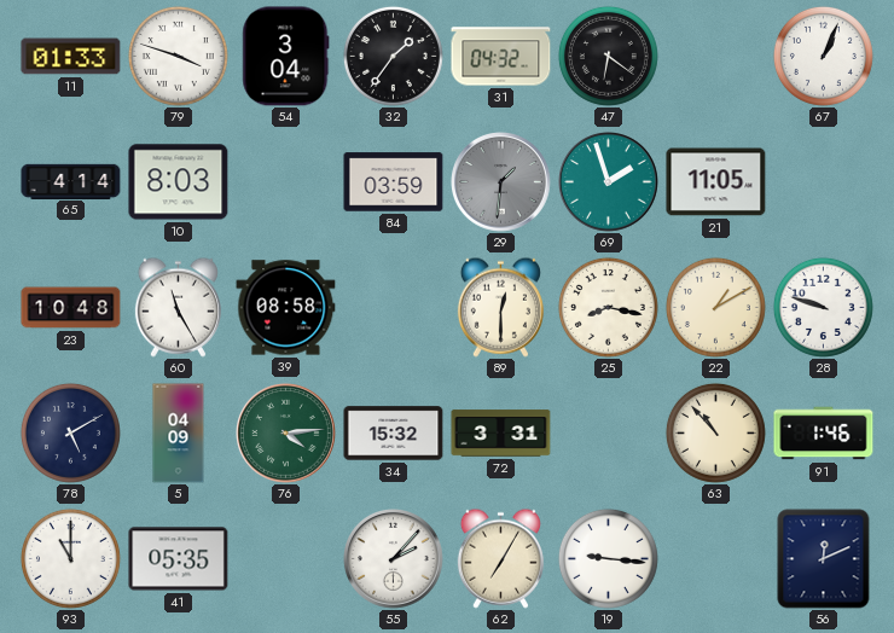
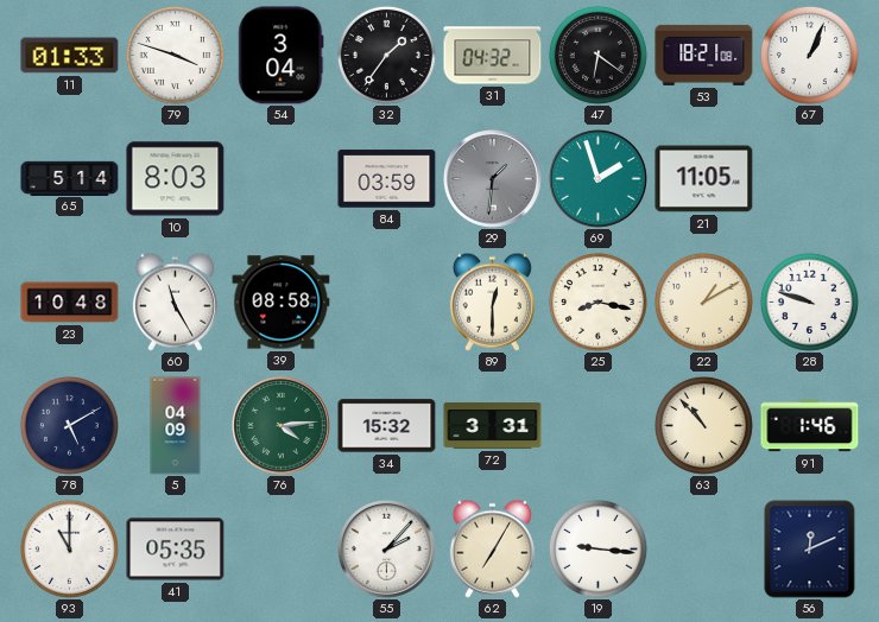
53: none -> 18:21 (704, 55)
65: 4:14 -> 5:14 (70, 178)
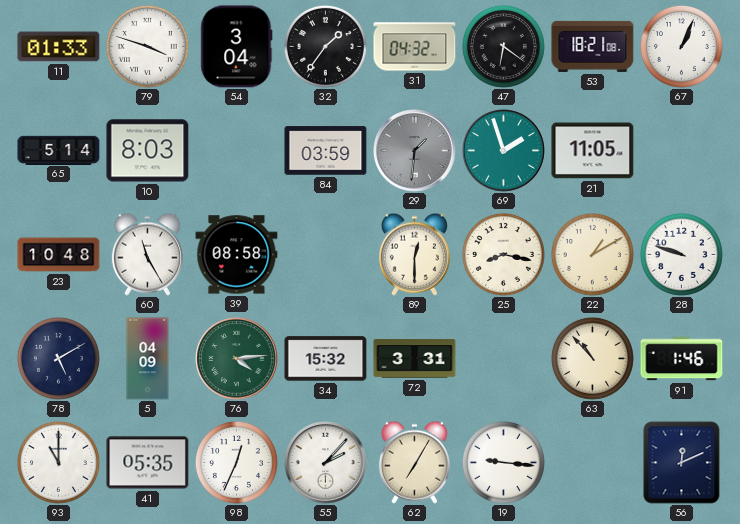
98: none -> 12:34 (236, 462)
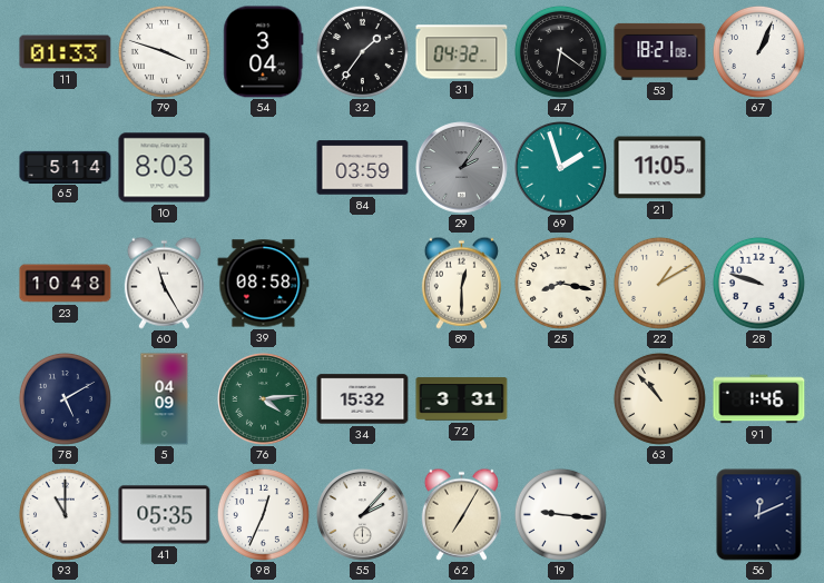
29: 1:31 -> 2:06 (462, 168)
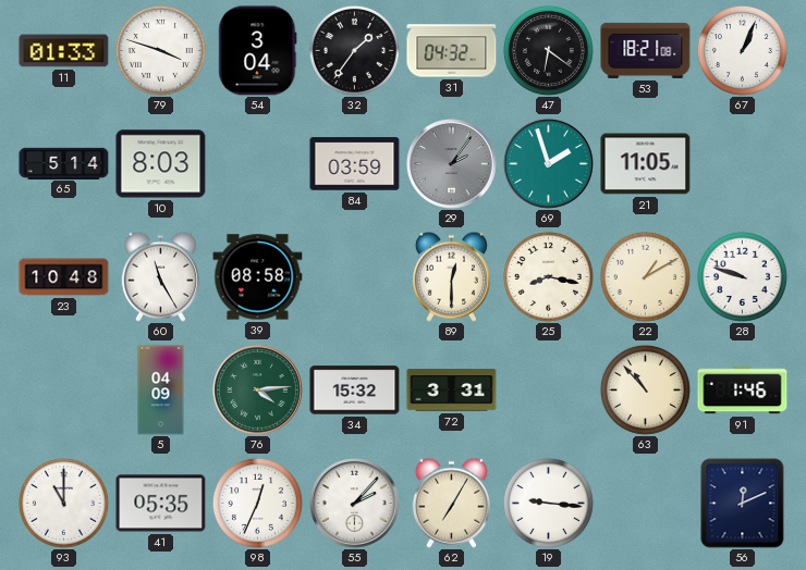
78: 5:10 -> none (65, 398)
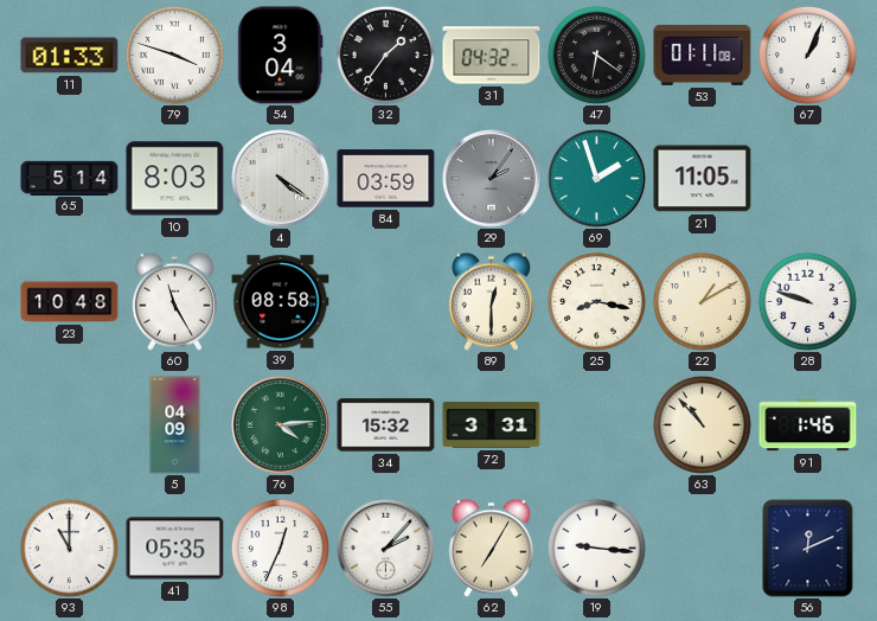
53: 18:21 -> 01:11 (703, 55)
4: none -> 4:21 (281, 179)
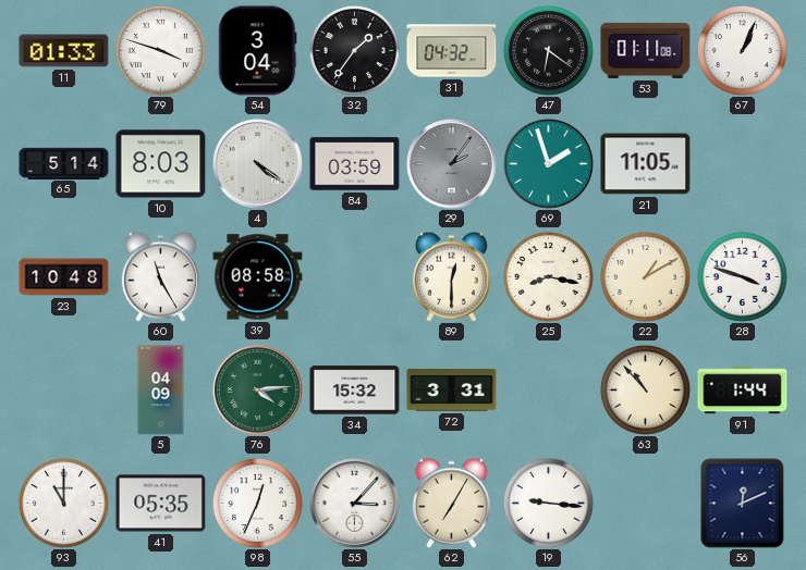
28: 9:48 -> 3:48 (742, 276)
91: 1:46 -> 1:44 (743, 391)
55: 2:07 -> 3:07 (355, 504)
